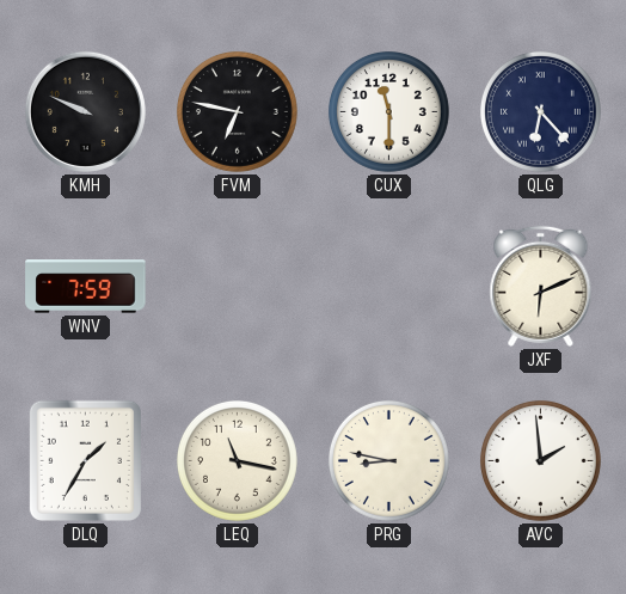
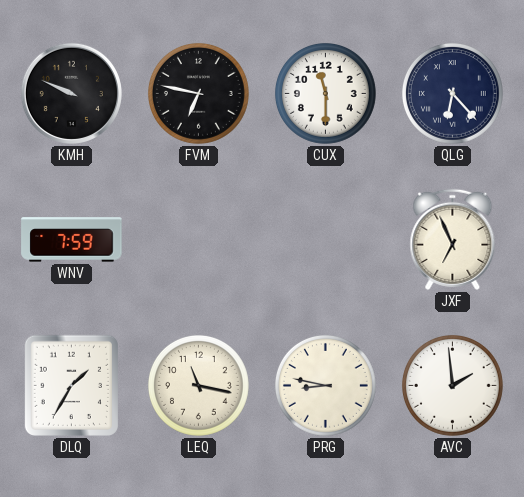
JXF: 6:11 -> 6:56 (453, 239)
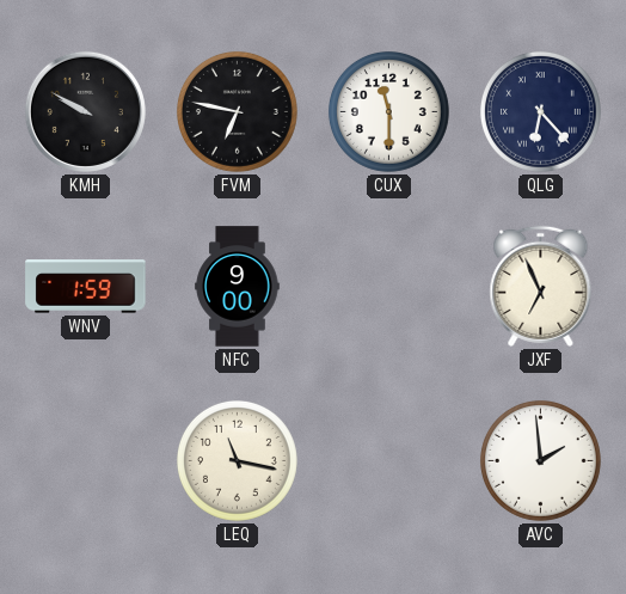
KMH: 9:49 -> 9:50 (85, 111)
WNV: 7:59 -> 1:59 (86, 287)
NFC: none -> 9:00 (238, 287)
DLQ: 1:35 -> none (71, 385)
PRG: 8:47 -> none (325, 385)
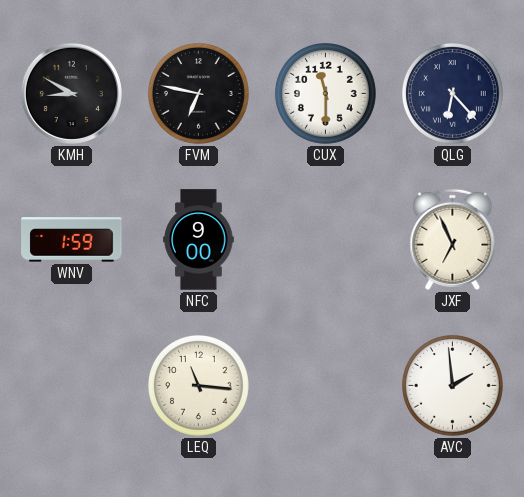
KMH: 9:50 -> 8:50 (71, 93)
LEQ: 11:17 -> 11:16 (198, 385)
